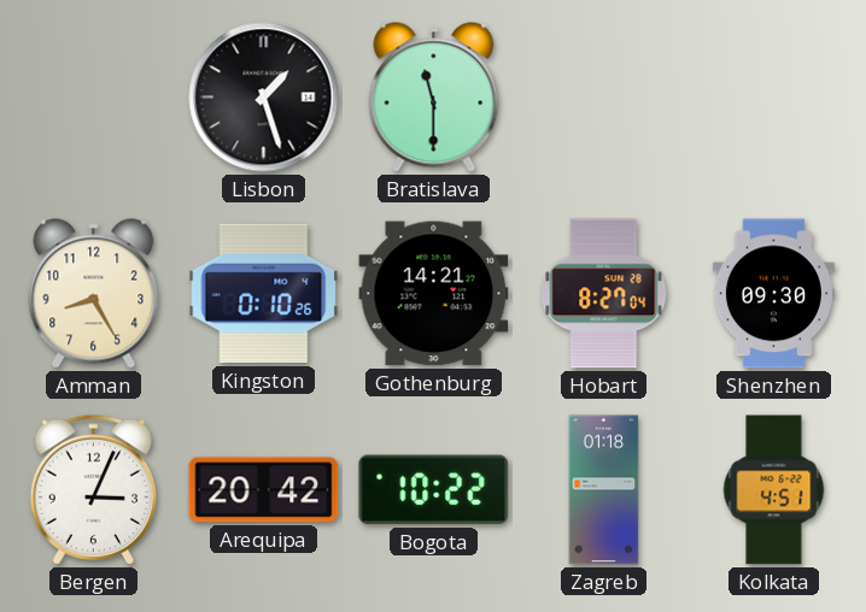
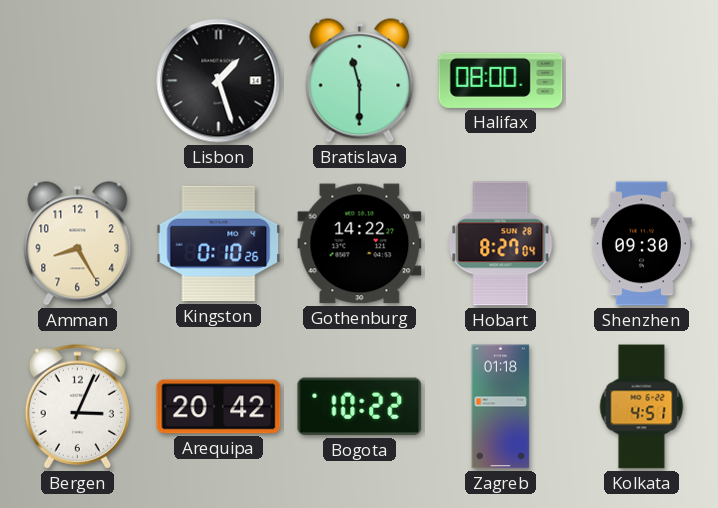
Halifax: none -> 08:00 (501, 80)
Gothenburg: 14:21 -> 14:22 (360, 244)
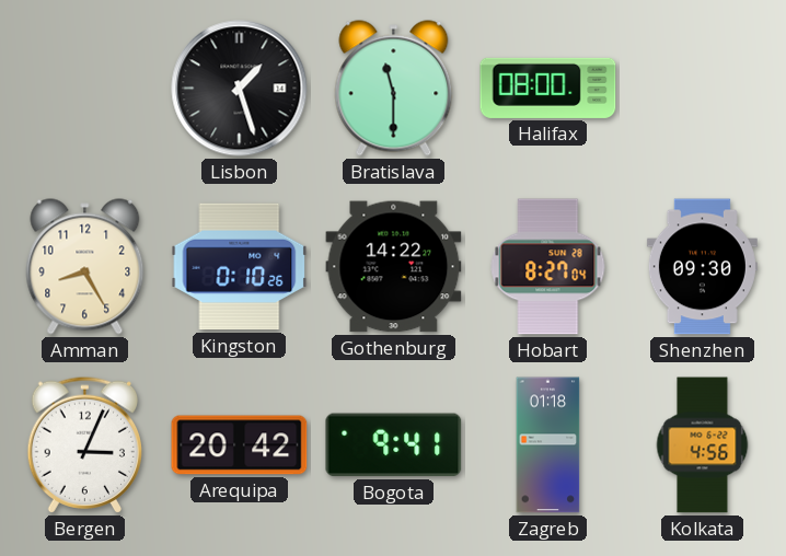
Bogota: 10:22 -> 9:41 (394, 445)
Kolkata: 4:51 -> 4:56 (703, 445)
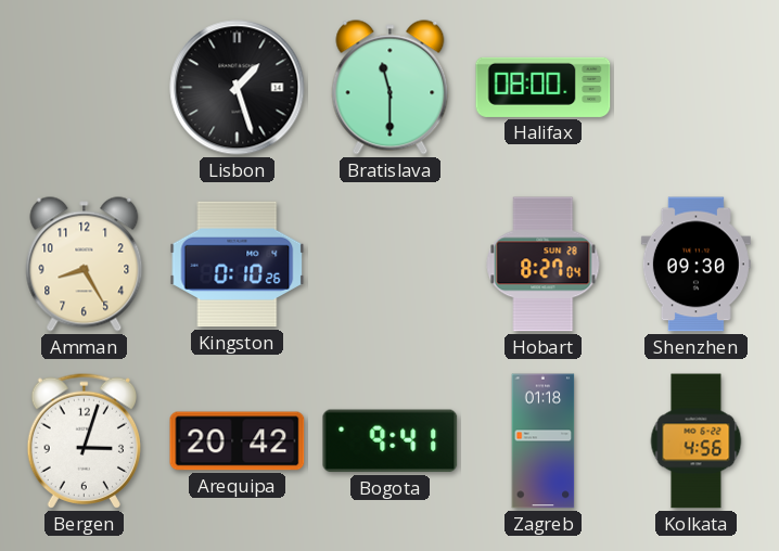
Gothenburg: 14:22 -> none (394, 267)
Bergen: 3:04 -> 3:03 (84, 440)
